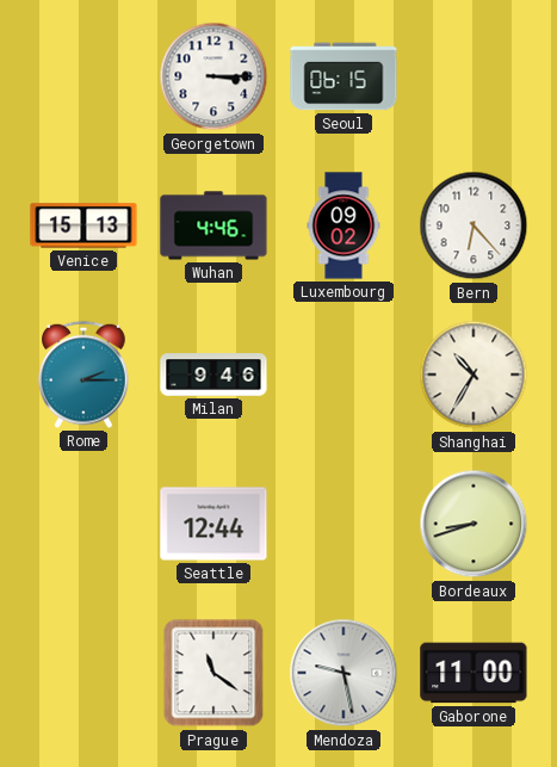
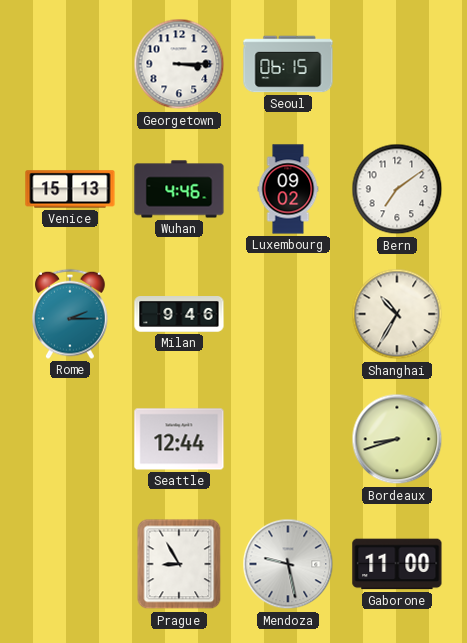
Bern: 6:23 -> 7:09 (397, 189)
Prague: 11:21 -> 8:55 (179, 564)
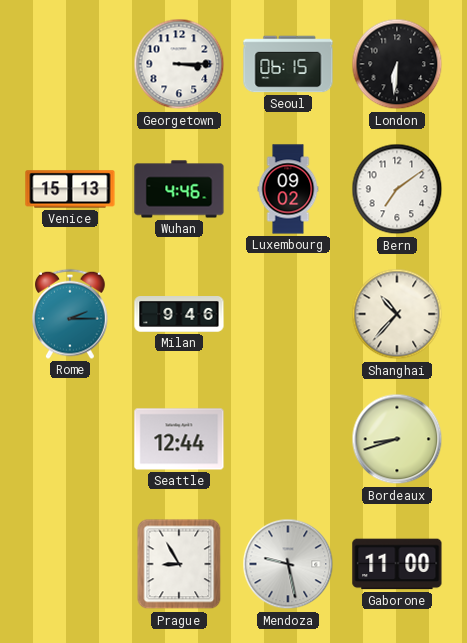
London: none -> 6:31 (397, 64)
Shanghai: 10:35 -> 10:37 (397, 314)
